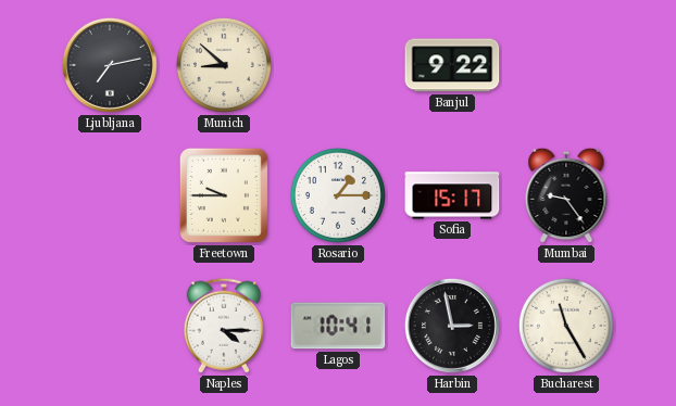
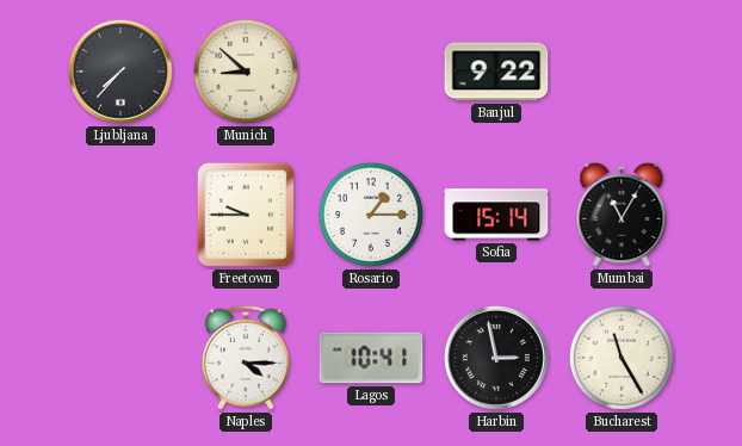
Ljubljana: 7:13 -> 7:37 (120, 72)
Sofia: 15:17 -> 15:14 (496, 215)
Mumbai: 9:24 -> 11:05 (622, 215)
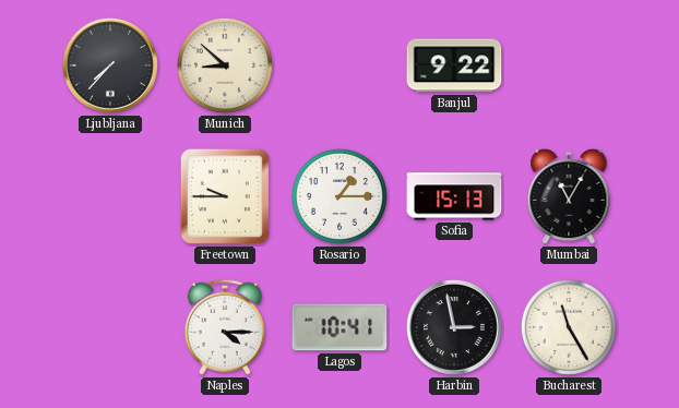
Sofia: 15:14 -> 15:13 (454, 196)
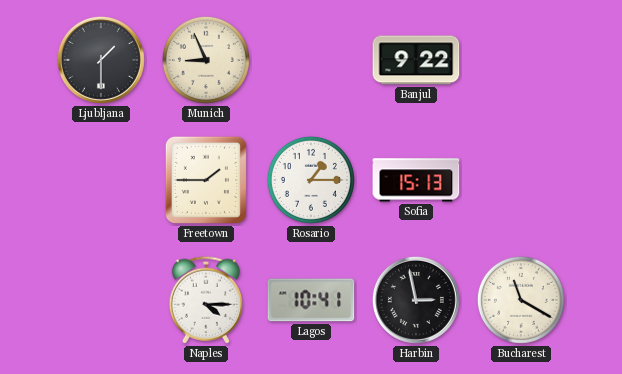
Ljubljana: 7:37 -> 1:30 (101, 60)
Munich: 8:52 -> 8:56 (206, 60)
Freetown: 9:45 -> 1:45 (206, 180)
Mumbai: 11:05 -> none (569, 196)
Bucharest: 11:25 -> 11:20 (521, 300)
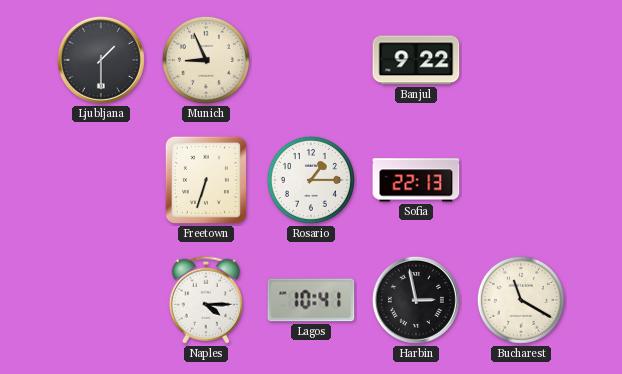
Freetown: 1:45 -> 6:33 (206, 180)
Sofia: 15:13 -> 22:13 (416, 180)
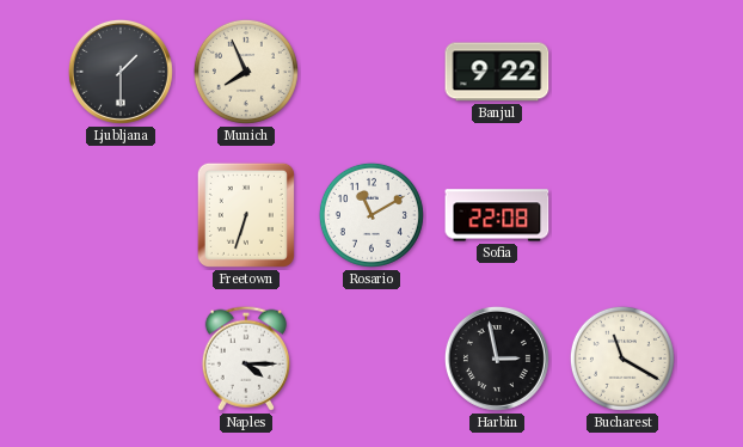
Munich: 8:56 -> 7:56 (246, 72)
Rosario: 1:15 -> 11:10 (371, 215)
Sofia: 22:13 -> 22:08 (497, 215)
Lagos: 10:41 -> none (311, 300)
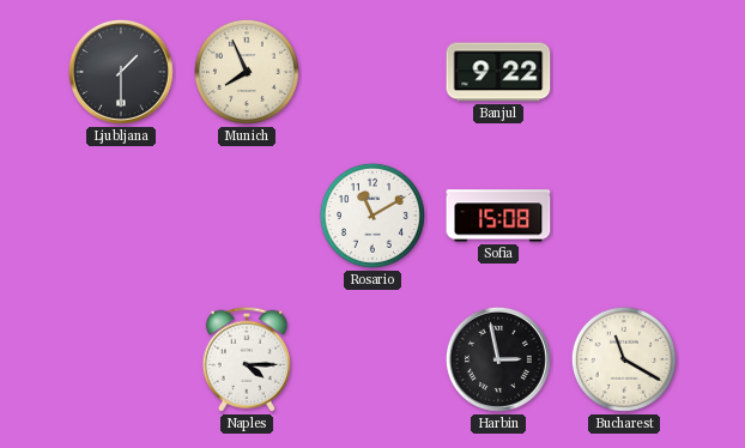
Freetown: 6:33 -> none (246, 215)
Sofia: 22:08 -> 15:08 (498, 216)
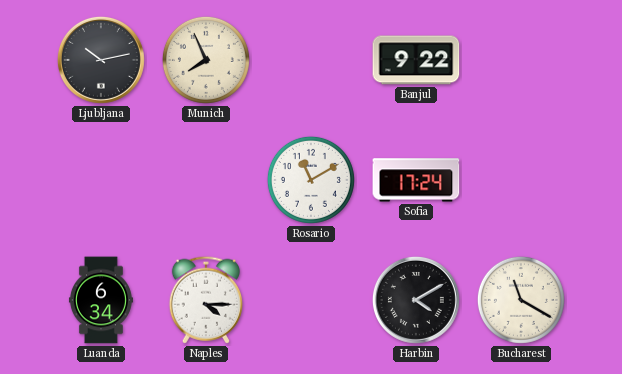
Ljubljana: 1:30 -> 10:13 (101, 60)
Sofia: 15:08 -> 17:24 (416, 180)
Luanda: none -> 6:34 (101, 300)
Harbin: 2:58 -> 4:10 (416, 300)
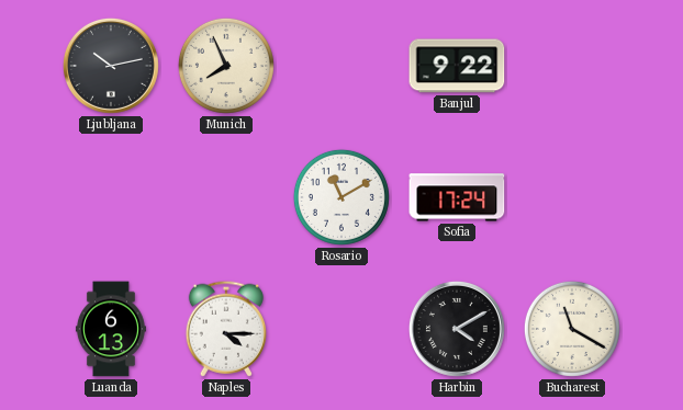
Luanda: 6:34 -> 6:13 (111, 329)
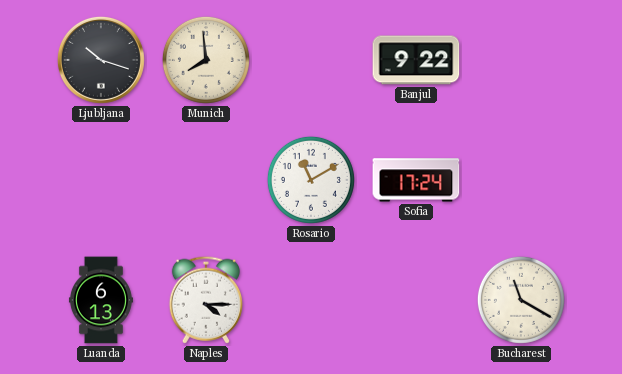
Ljubljana: 10:13 -> 10:18 (101, 60)
Munich: 7:56 -> 7:59 (206, 60)
Harbin: 4:10 -> none (457, 329)
